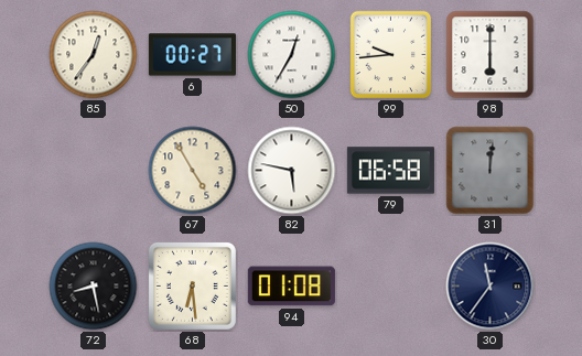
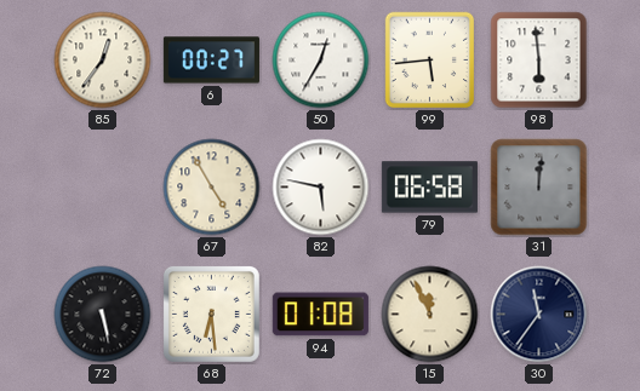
99: 9:44 -> 5:44 (430, 61)
98: 6:00 -> 5:59 (539, 61)
72: 8:28 -> 5:28 (103, 315)
15: none -> 11:56 (430, 315)
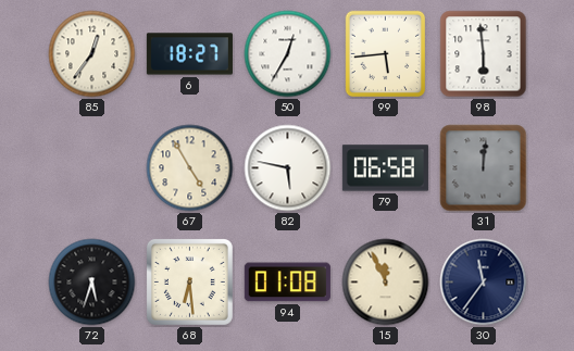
6: 00:27 -> 18:27 (189, 54)
72: 5:28 -> 5:33 (92, 283)
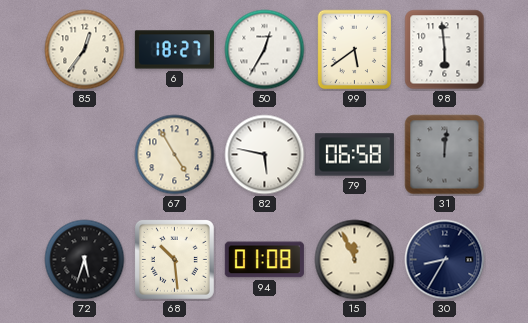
99: 5:44 -> 5:39 (355, 50)
68: 6:29 -> 10:29 (174, 259)
30: 11:36 -> 8:35 (445, 260)
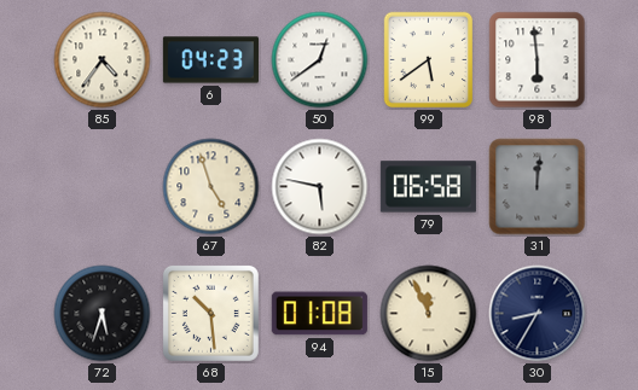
85: 12:36 -> 4:36 (103, 60)
6: 18:27 -> 04:23 (210, 60)
50: 12:35 -> 12:39 (320, 60)
67: 4:55 -> 4:57 (211, 187)
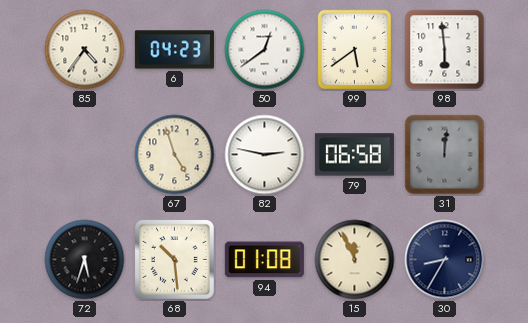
82: 5:47 -> 2:47 (265, 155)
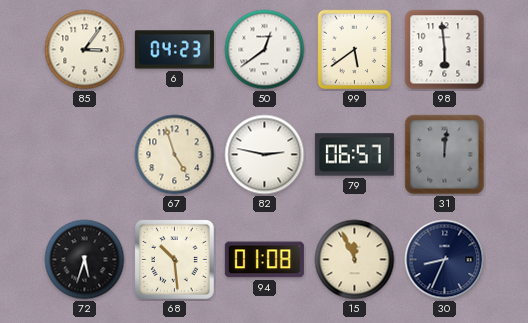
85: 4:36 -> 3:06 (85, 50)
79: 06:58 -> 06:57 (354, 155)
30: 8:35 -> 8:34 (445, 260)
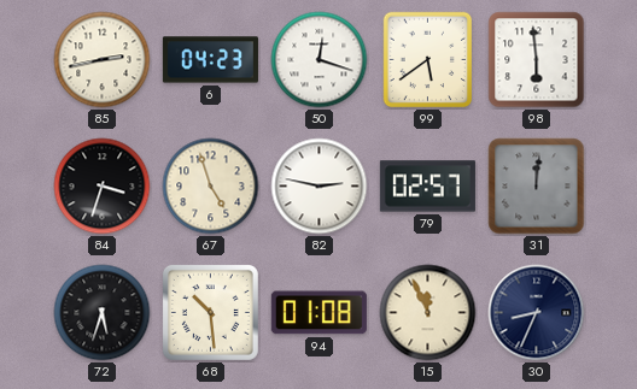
85: 3:06 -> 2:43 (103, 60)
50: 12:39 -> 12:18 (320, 60)
84: none -> 3:33 (103, 187)
79: 06:57 -> 02:57 (427, 187)
